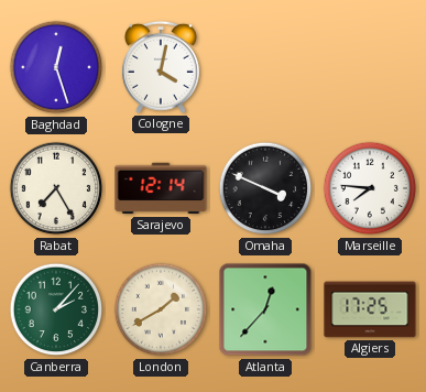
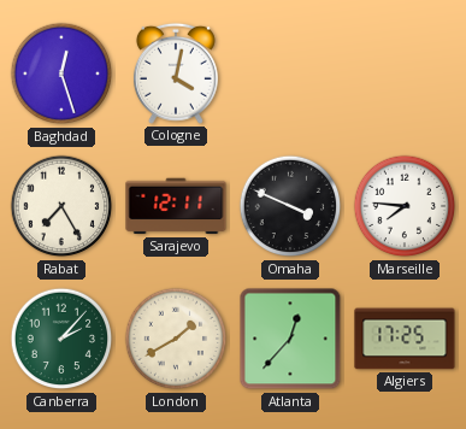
Sarajevo: 12:14 -> 12:11 (176, 206)
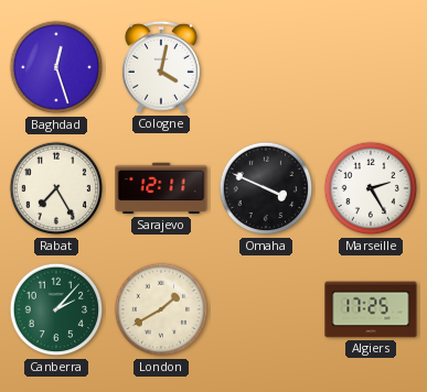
Marseille: 7:46 -> 2:25 (371, 188)
Atlanta: 12:37 -> none (290, 339)
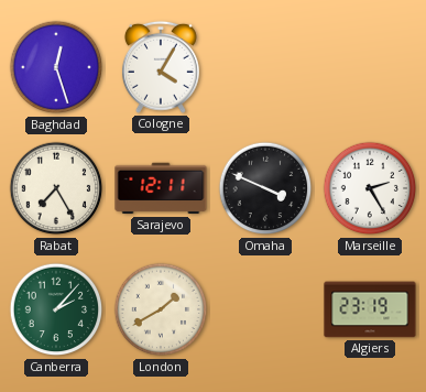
Cologne: 4:02 -> 4:05 (161, 67)
Algiers: 17:25 -> 23:19 (370, 309)
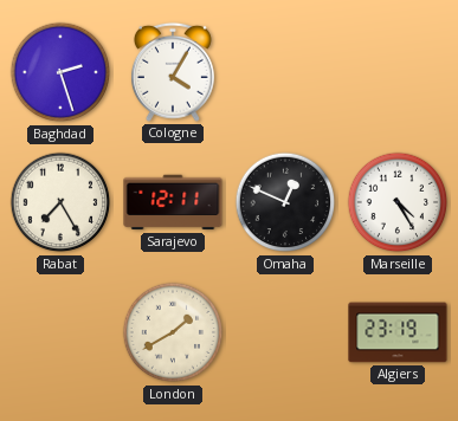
Baghdad: 12:27 -> 2:27 (60, 72)
Omaha: 3:49 -> 12:49 (285, 202)
Marseille: 2:25 -> 4:25 (398, 202)
Canberra: 2:07 -> none (56, 309)
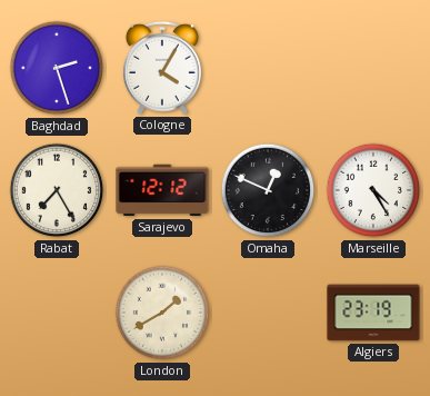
Sarajevo: 12:11 -> 12:12 (162, 190)
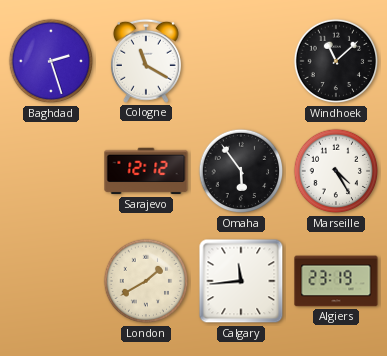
Cologne: 4:05 -> 11:20 (146, 61)
Windhoek: none -> 11:08 (336, 61)
Rabat: 7:25 -> none (57, 190)
Omaha: 12:49 -> 5:54 (241, 171)
Calgary: none -> 11:44 (241, 281)
